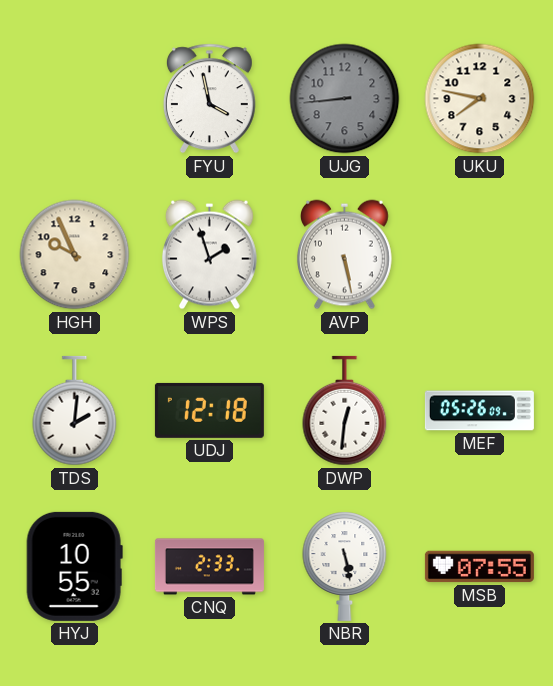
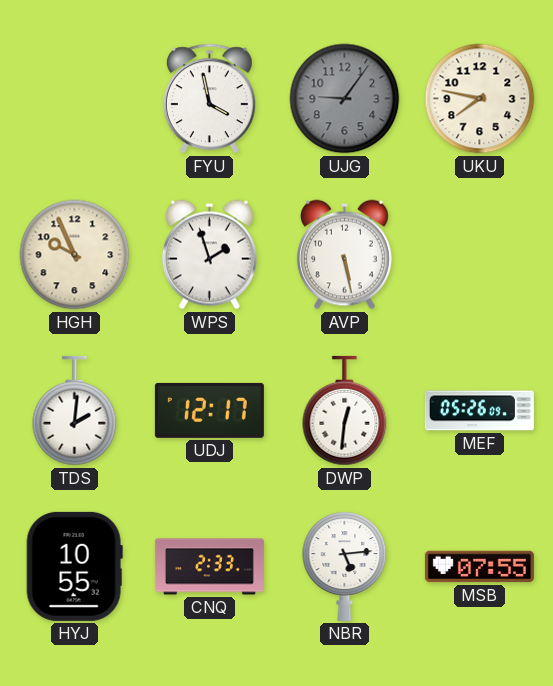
UJG: 8:44 -> 9:06 (345, 99)
UDJ: 12:18 -> 12:17 (209, 410)
NBR: 5:28 -> 5:14 (345, 566)
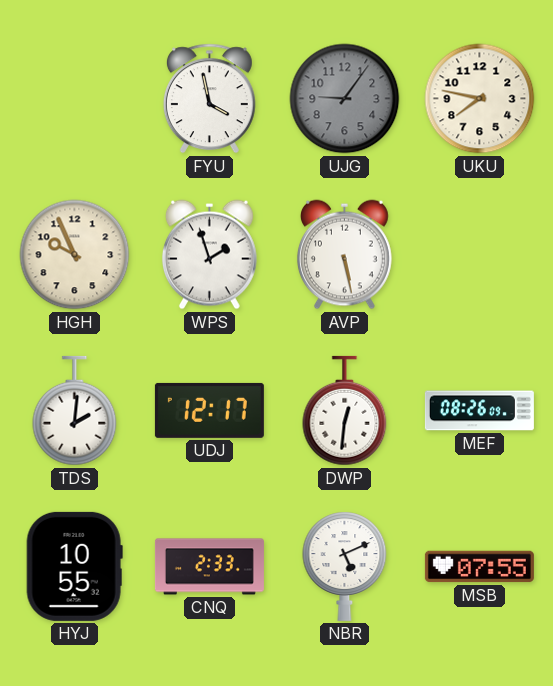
MEF: 05:26 -> 08:26 (479, 411)
NBR: 5:14 -> 5:11 (345, 566)
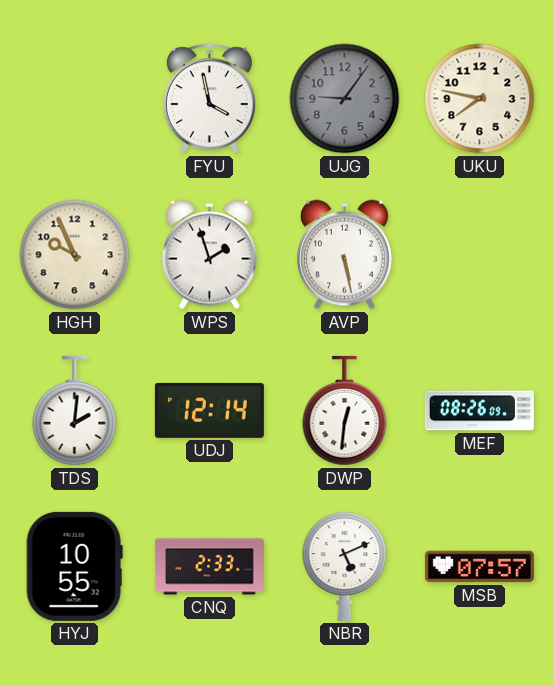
UDJ: 12:17 -> 12:14 (209, 410)
MSB: 07:55 -> 07:57 (479, 567)
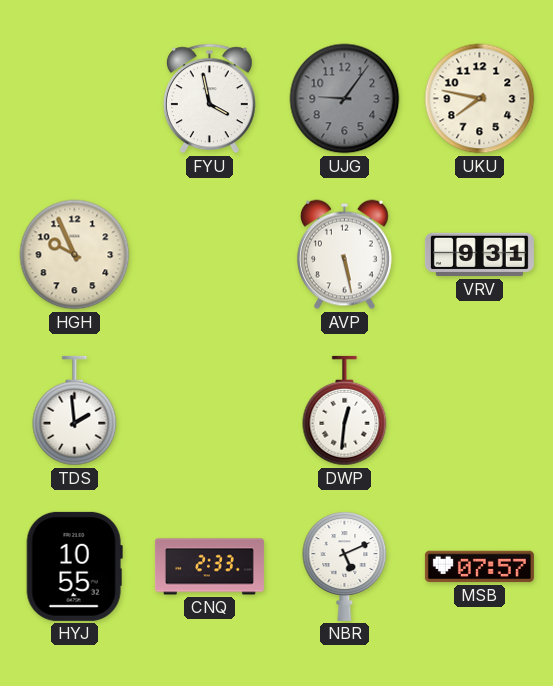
WPS: 1:57 -> none (209, 255)
VRV: none -> 9:31 (479, 255)
TDS: 2:01 -> 1:59 (75, 411)
UDJ: 12:14 -> none (209, 410)
MEF: 08:26 -> none (479, 411)
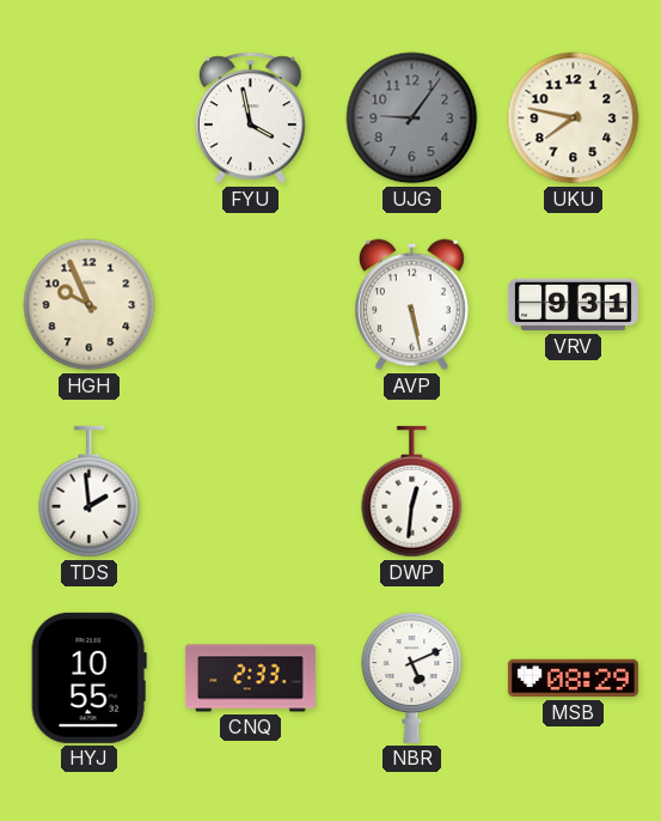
MSB: 07:57 -> 08:29 (573, 679)
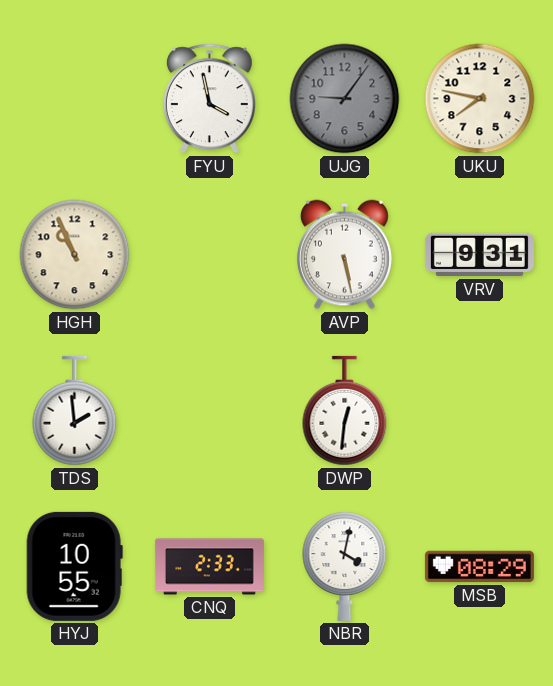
HGH: 9:56 -> 10:56 (75, 255)
NBR: 5:11 -> 4:02 (345, 566)
